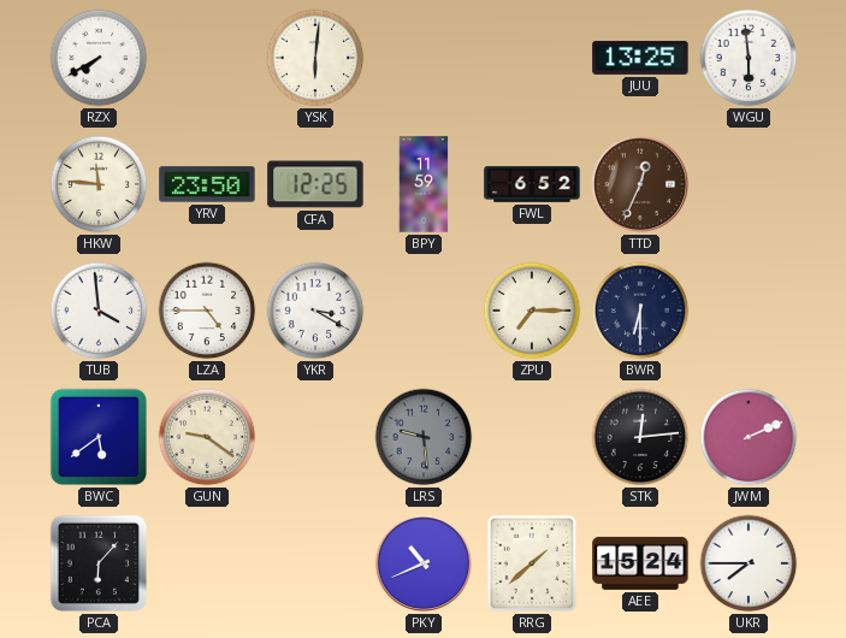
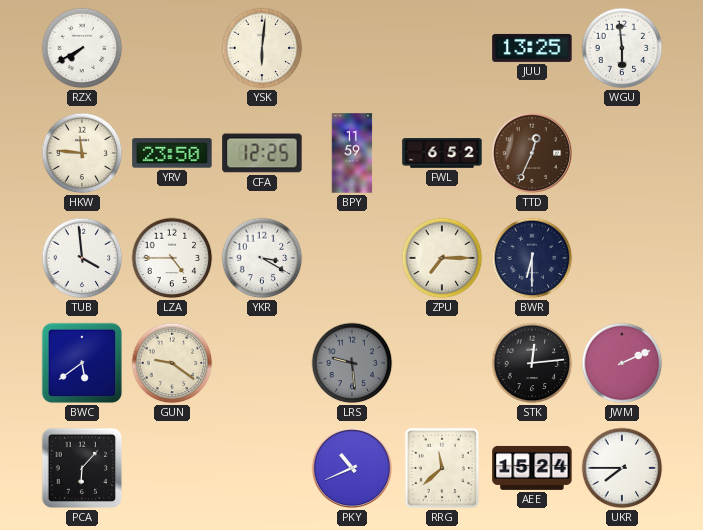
RRG: 1:38 -> 11:38 (442, 468)
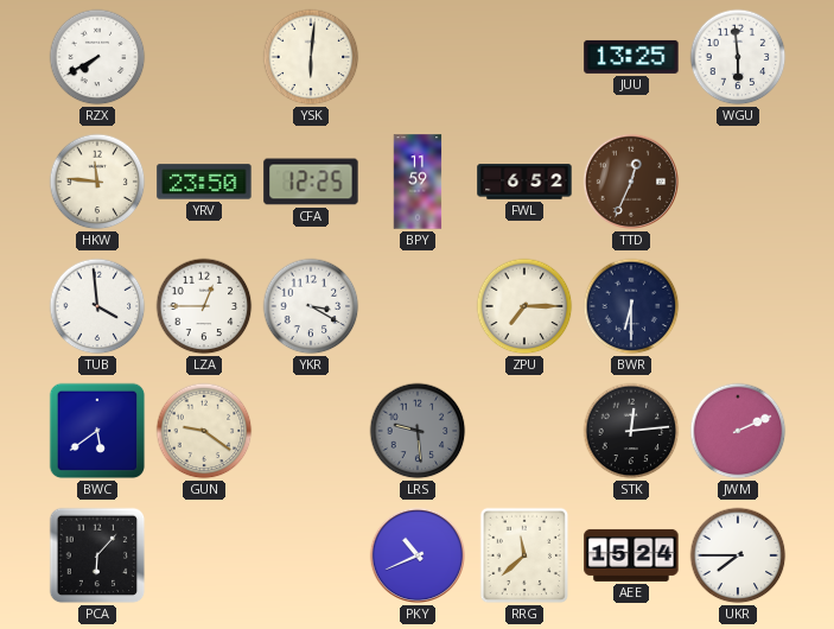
LZA: 4:45 -> 12:45 (204, 306)
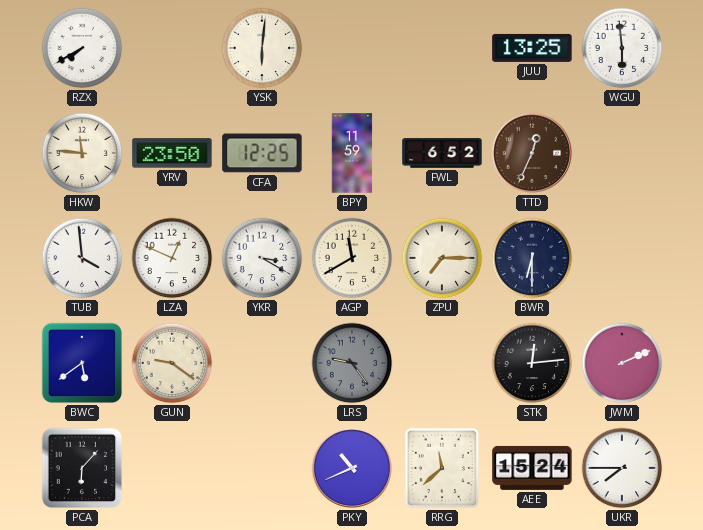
LZA: 12:45 -> 12:49 (172, 258)
AGP: none -> 11:40 (352, 258)
LRS: 9:29 -> 9:24 (352, 363)
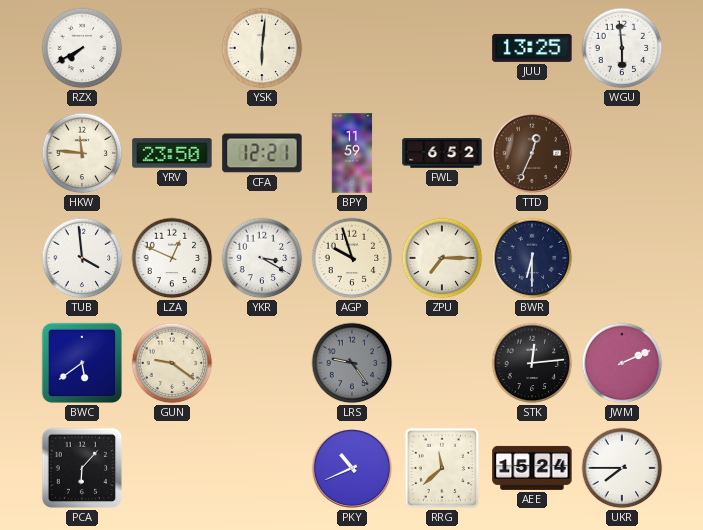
CFA: 12:25 -> 12:21 (262, 153)
AGP: 11:40 -> 9:57 (352, 258)
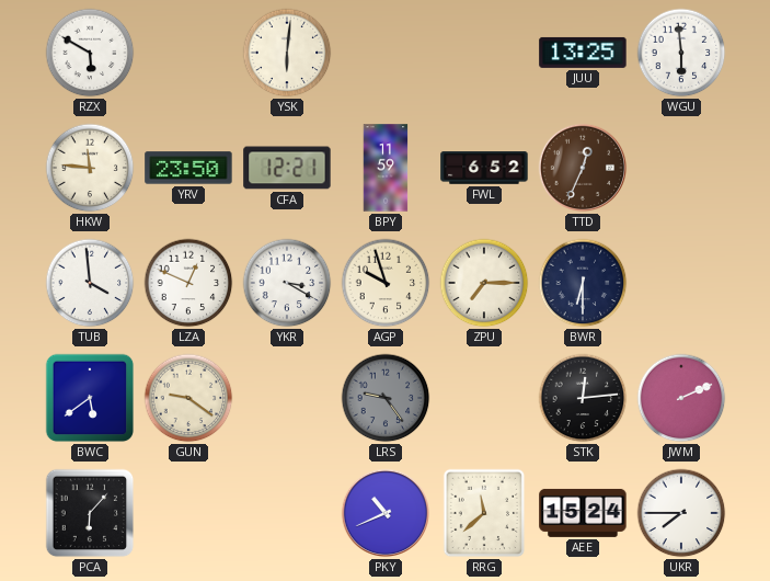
RZX: 7:40 -> 5:50 (90, 53)
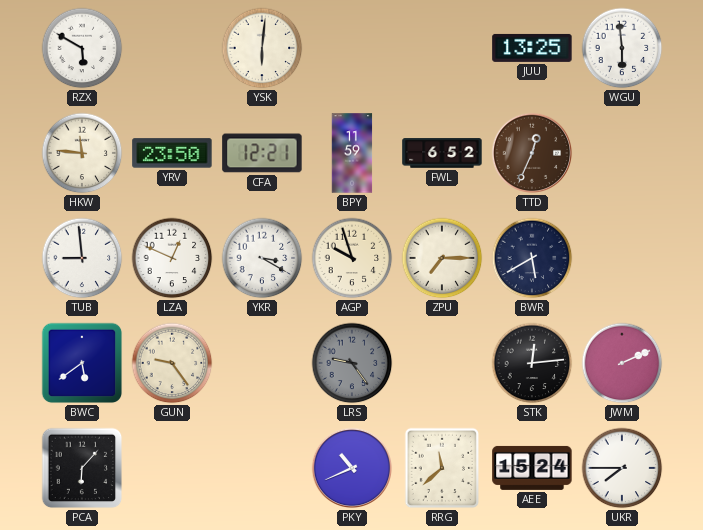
TUB: 3:59 -> 8:59 (82, 258)
BWR: 6:30 -> 5:40 (532, 258)
GUN: 9:21 -> 9:24 (172, 363)
